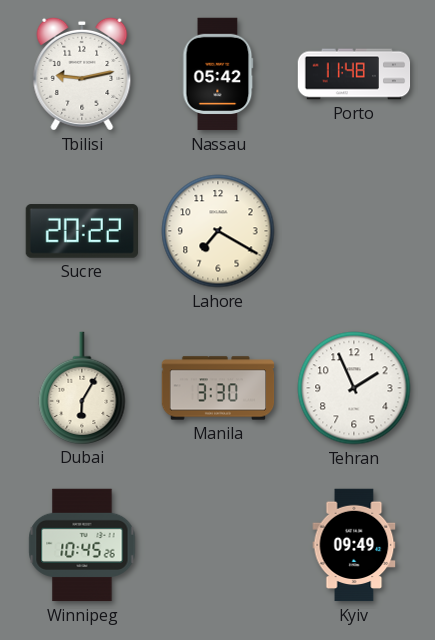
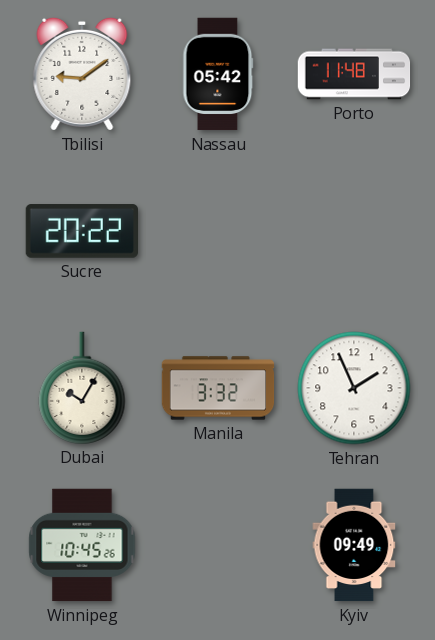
Tbilisi: 9:13 -> 9:09 (82, 74)
Lahore: 7:20 -> none (218, 231)
Dubai: 6:05 -> 10:05 (82, 388)
Manila: 3:30 -> 3:32 (218, 388)
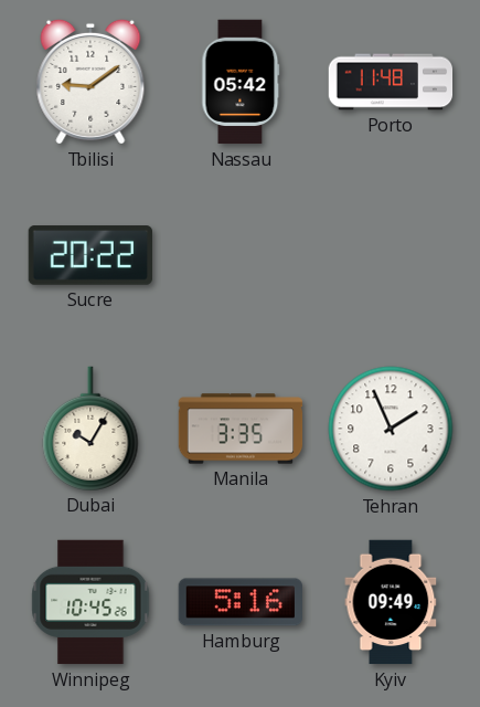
Manila: 3:32 -> 3:35 (241, 429)
Hamburg: none -> 5:16 (239, 602)
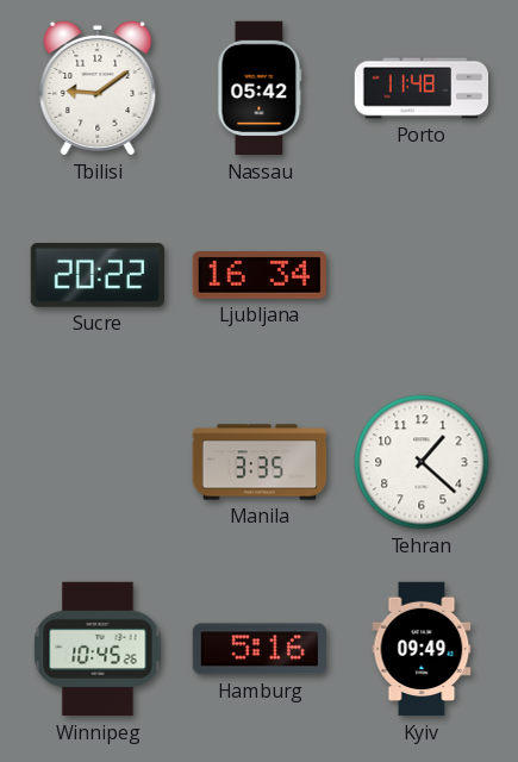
Ljubljana: none -> 16:34 (258, 276)
Dubai: 10:05 -> none (90, 429)
Tehran: 1:56 -> 1:22 (422, 462)
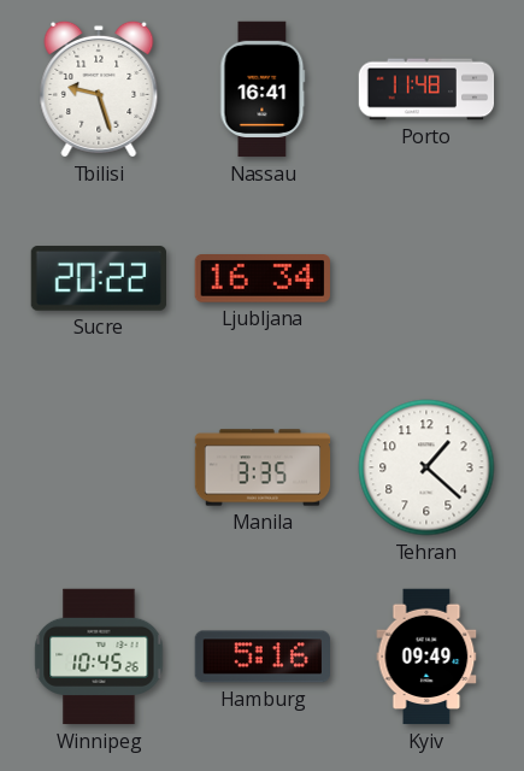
Tbilisi: 9:09 -> 9:27 (99, 89)
Nassau: 05:42 -> 16:41 (263, 89)
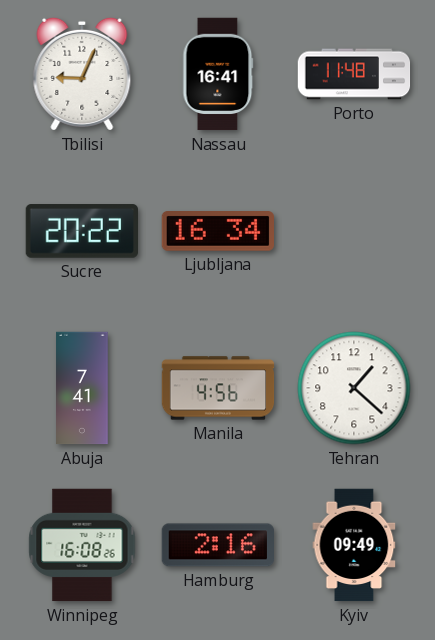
Tbilisi: 9:27 -> 9:04 (82, 74)
Abuja: none -> 7:41 (82, 388)
Manila: 3:35 -> 4:56 (218, 388)
Winnipeg: 10:45 -> 16:08 (82, 545)
Hamburg: 5:16 -> 2:16 (217, 545)
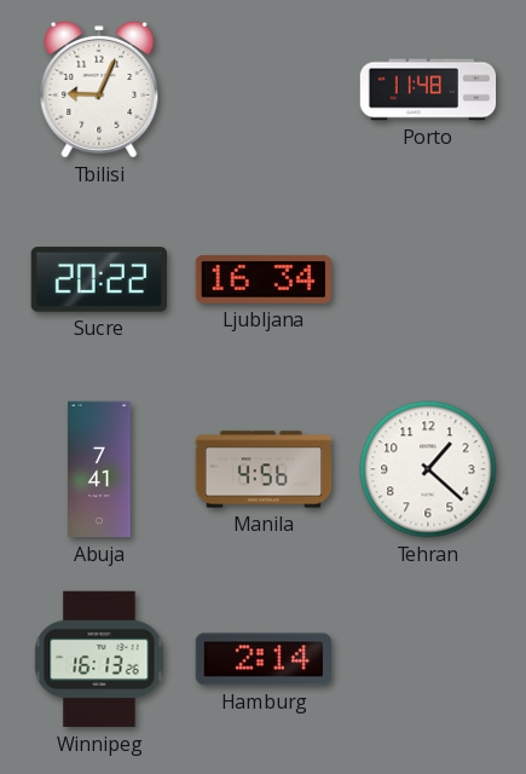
Nassau: 16:41 -> none (218, 74)
Winnipeg: 16:08 -> 16:13 (99, 659)
Hamburg: 2:16 -> 2:14 (262, 659)
Kyiv: 09:49 -> none (354, 545)
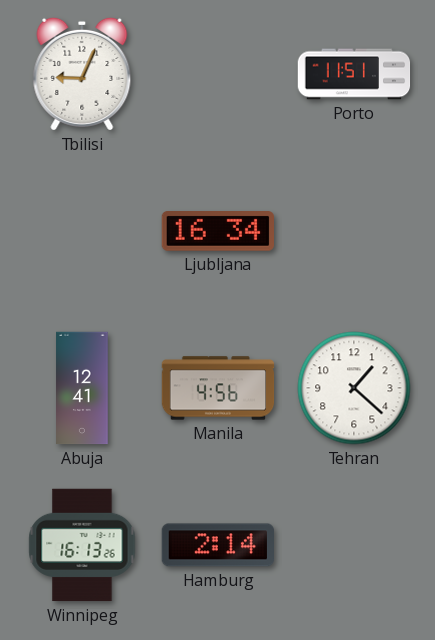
Porto: 11:48 -> 11:51 (354, 74)
Sucre: 20:22 -> none (98, 279)
Abuja: 7:41 -> 12:41 (82, 388)
